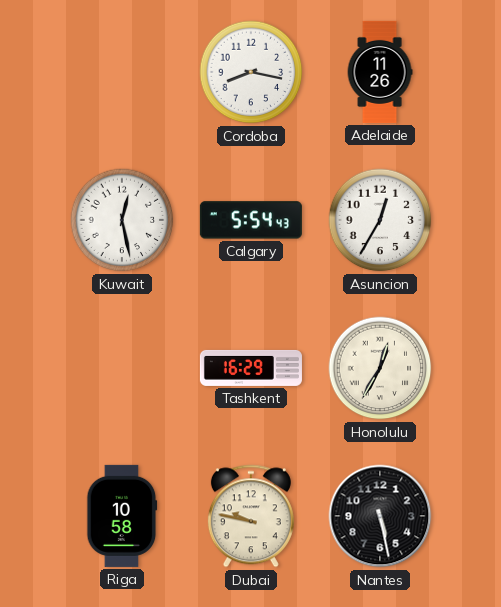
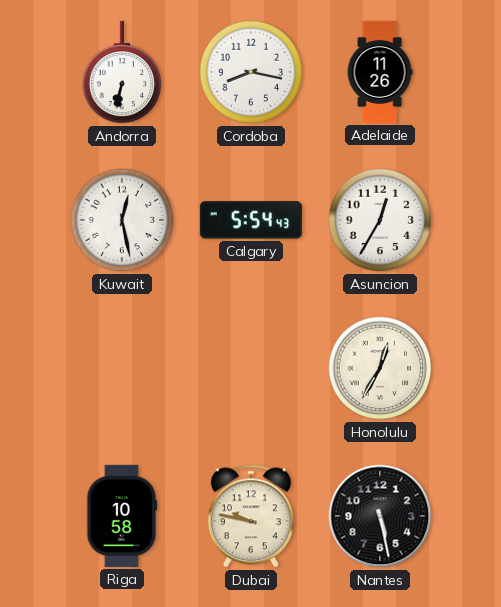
Andorra: none -> 6:32 (122, 72)
Tashkent: 16:29 -> none (251, 368)
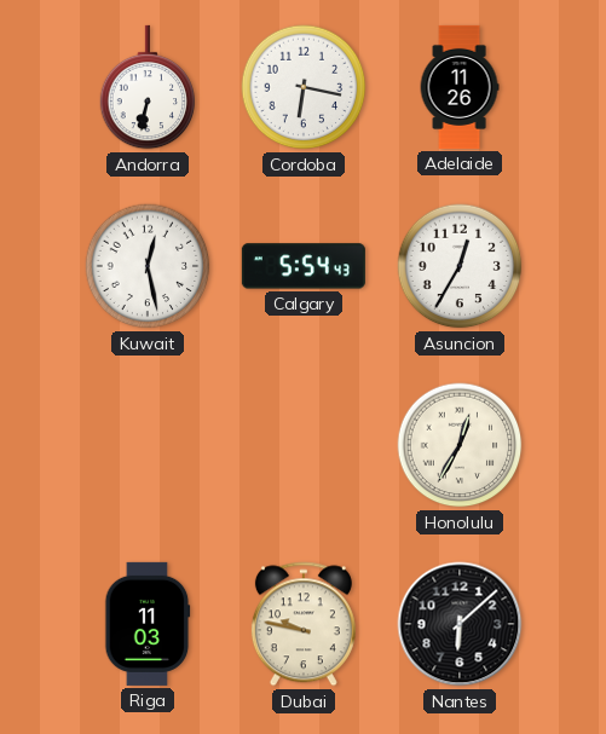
Cordoba: 8:17 -> 6:17 (304, 87)
Riga: 10:58 -> 11:03 (148, 624)
Nantes: 5:28 -> 6:08 (460, 624)
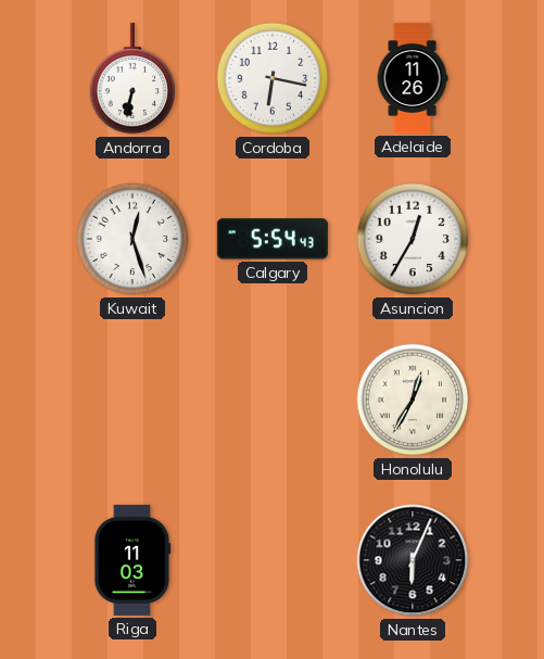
Kuwait: 12:28 -> 12:27 (132, 239)
Dubai: 9:47 -> none (304, 624)
Nantes: 6:08 -> 6:04 (413, 560)
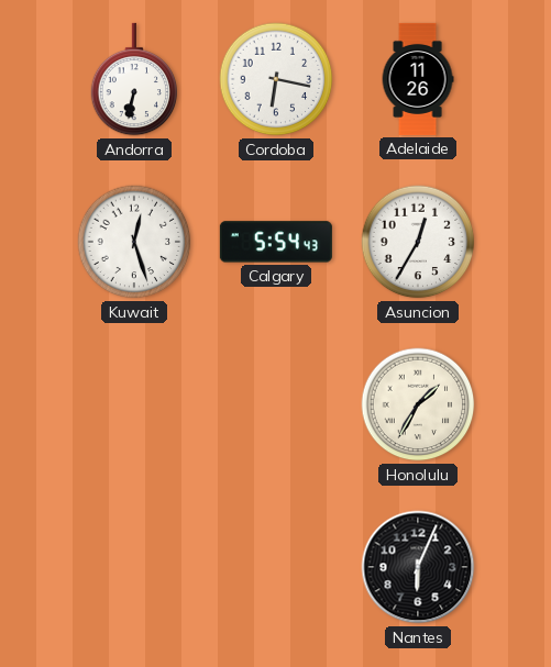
Honolulu: 12:35 -> 1:35 (418, 404)
Riga: 11:03 -> none (132, 560)
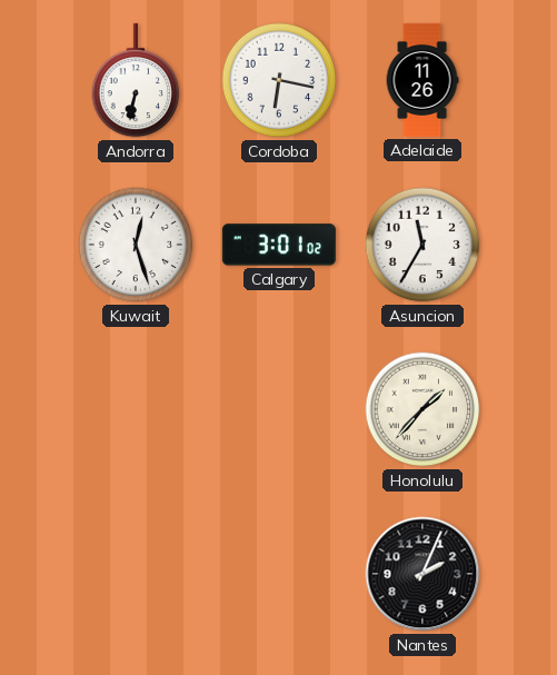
Calgary: 5:54 -> 3:01 (279, 245)
Asuncion: 12:35 -> 11:35 (422, 245)
Honolulu: 1:35 -> 1:37 (422, 409)
Nantes: 6:04 -> 2:04 (422, 574)
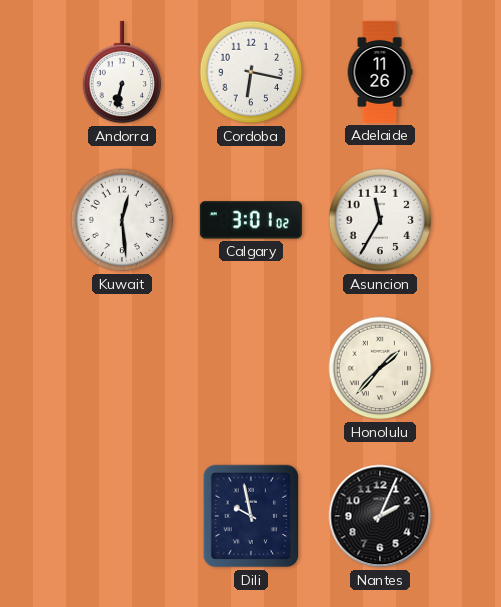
Kuwait: 12:27 -> 12:29 (122, 220)
Dili: none -> 9:58 (251, 516)
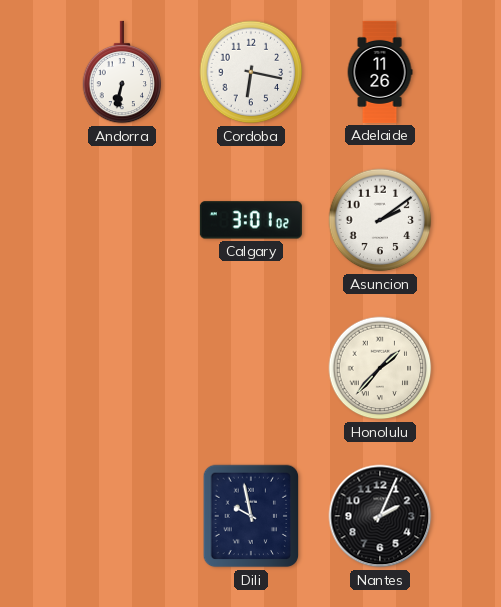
Kuwait: 12:29 -> none (122, 220)
Asuncion: 11:35 -> 2:09 (380, 220)
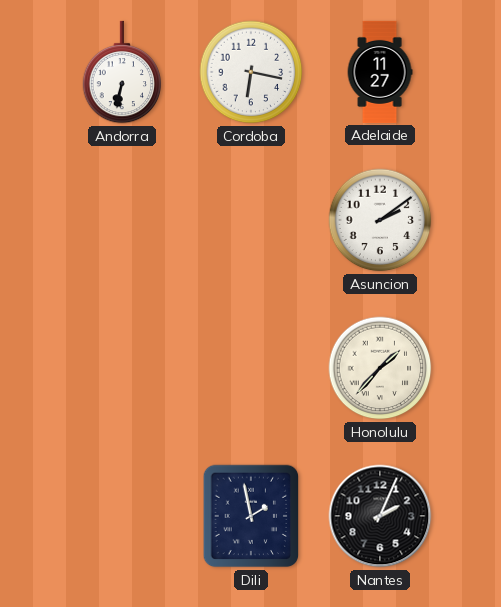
Adelaide: 11:26 -> 11:27 (380, 72)
Calgary: 3:01 -> none (251, 220)
Dili: 9:58 -> 1:58 (251, 516)
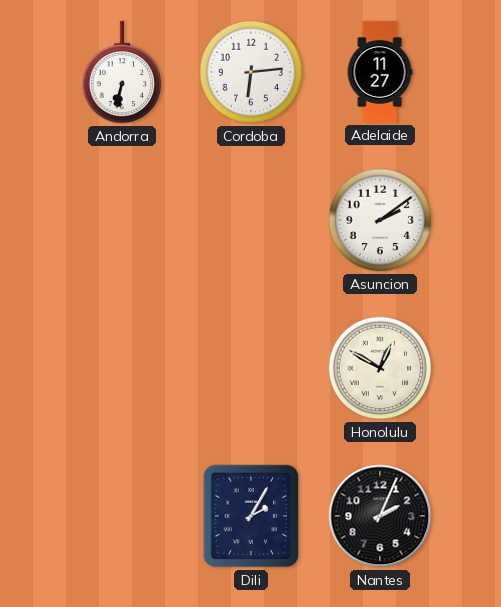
Cordoba: 6:17 -> 6:14 (251, 72)
Honolulu: 1:37 -> 12:50 (380, 368)
Dili: 1:58 -> 2:05 (251, 516)
